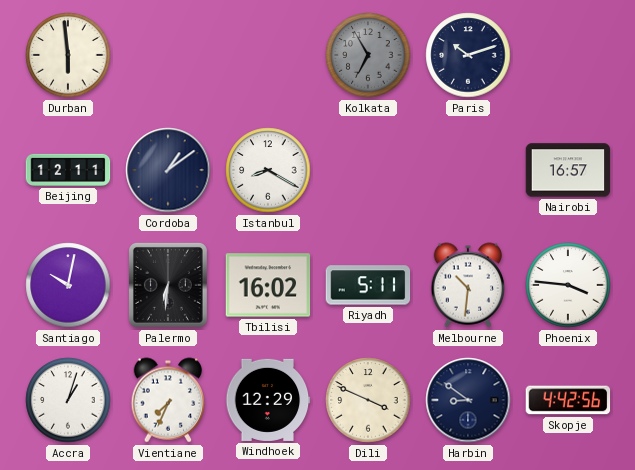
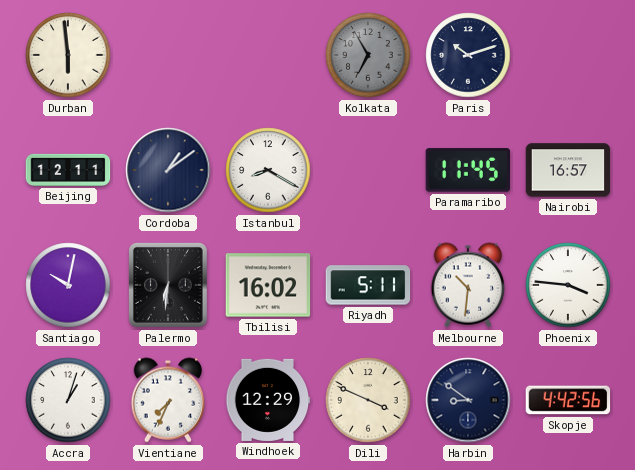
Paramaribo: none -> 11:45 (468, 170)
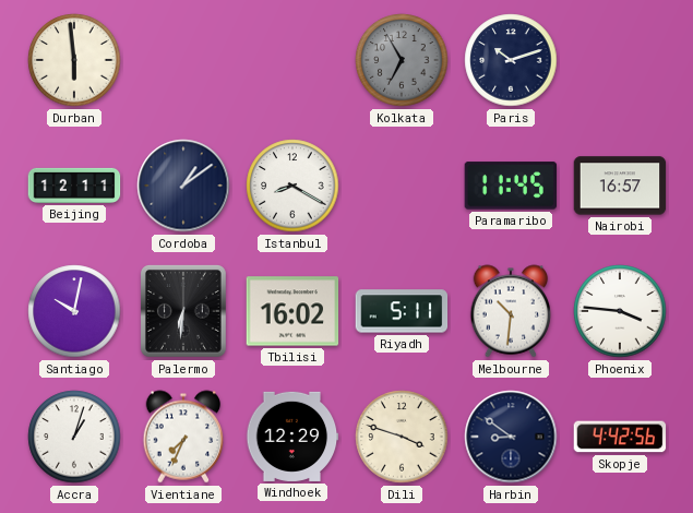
Dili: 3:49 -> 3:48 (402, 437)
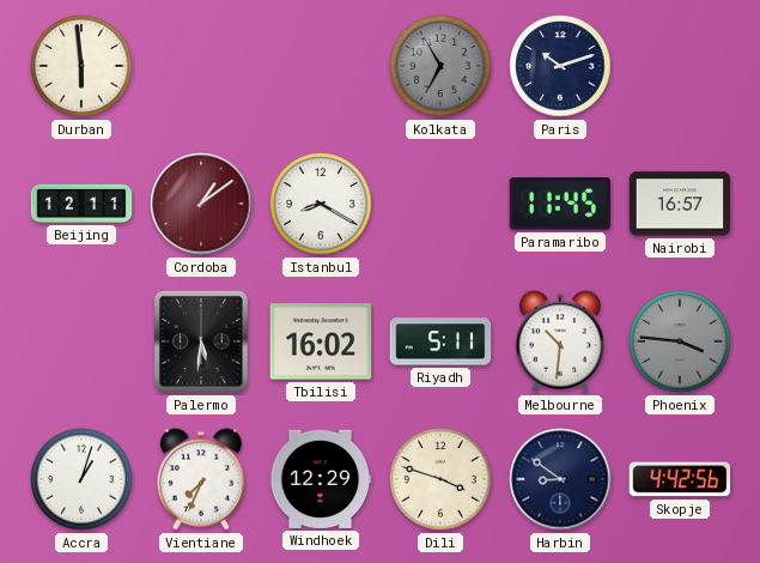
Cordoba dial: navy -> burgundy (201, 204)
Santiago: 10:02 -> none (74, 311)
Palermo: 6:31 -> 5:31 (201, 341)
Phoenix dial: white -> grey (680, 341)
